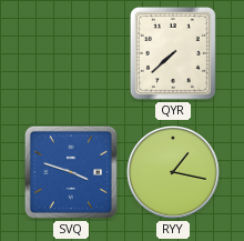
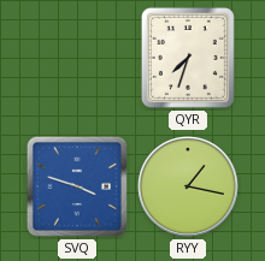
QYR: 7:38 -> 7:33 (188, 58)
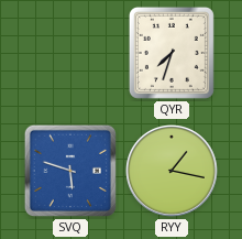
SVQ: 3:48 -> 5:48 (70, 171)
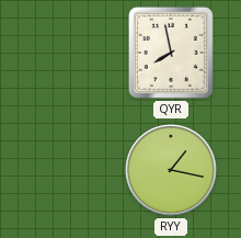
QYR: 7:33 -> 7:58 (171, 53)
SVQ: 5:48 -> none (70, 171)
